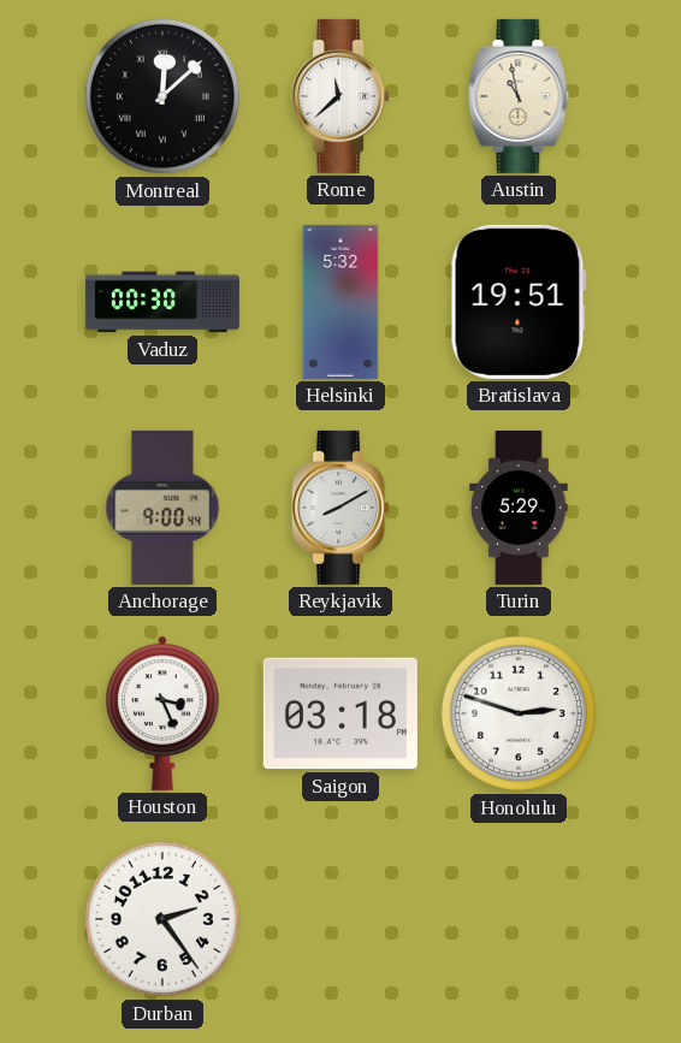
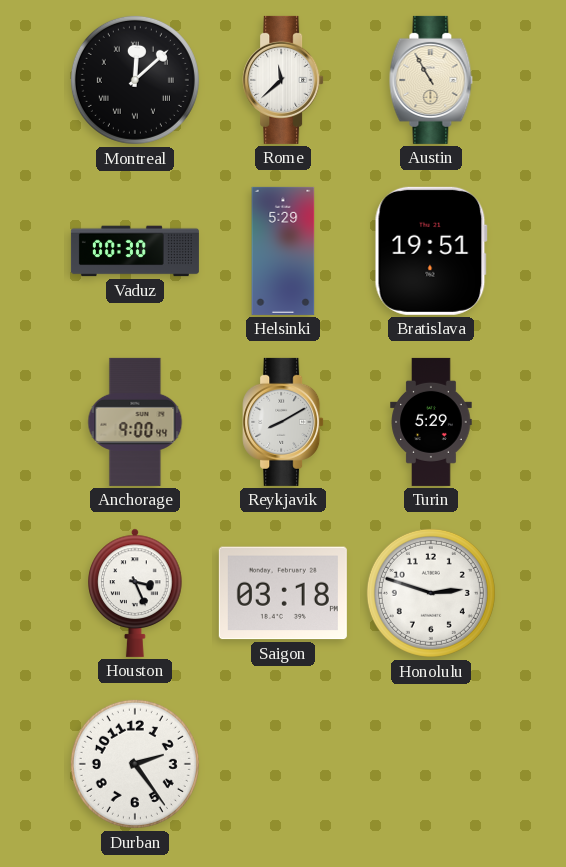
Austin: 10:58 -> 10:55 (431, 80)
Helsinki: 5:32 -> 5:29 (283, 251)
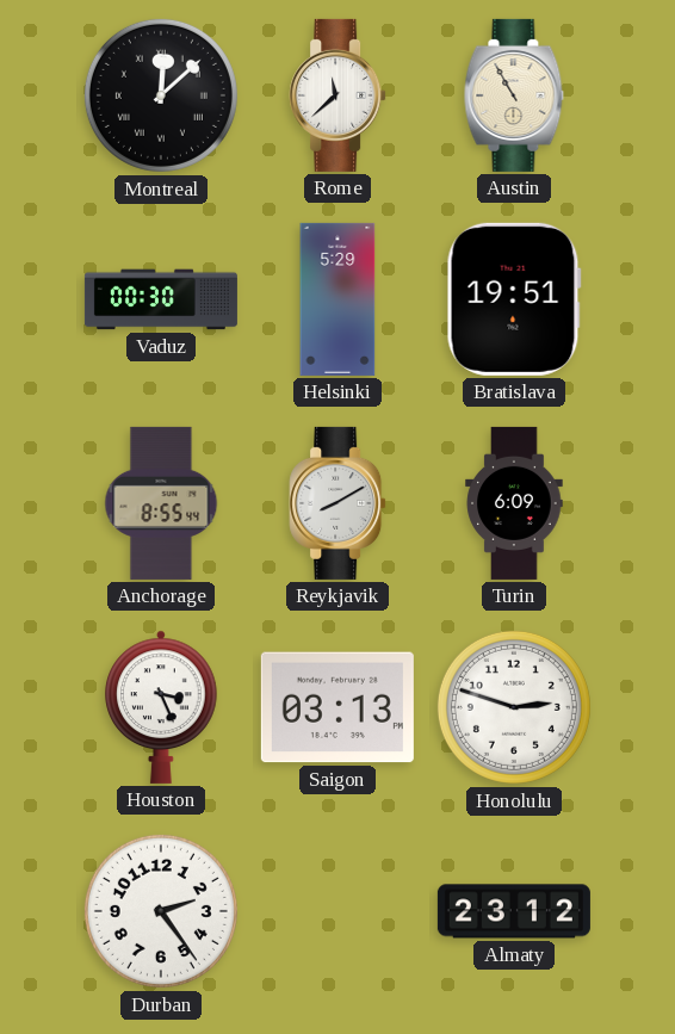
Anchorage: 9:00 -> 8:55 (161, 503)
Turin: 5:29 -> 6:09 (514, 503)
Saigon: 03:18 -> 03:13 (337, 707)
Almaty: none -> 23:12 (514, 911)
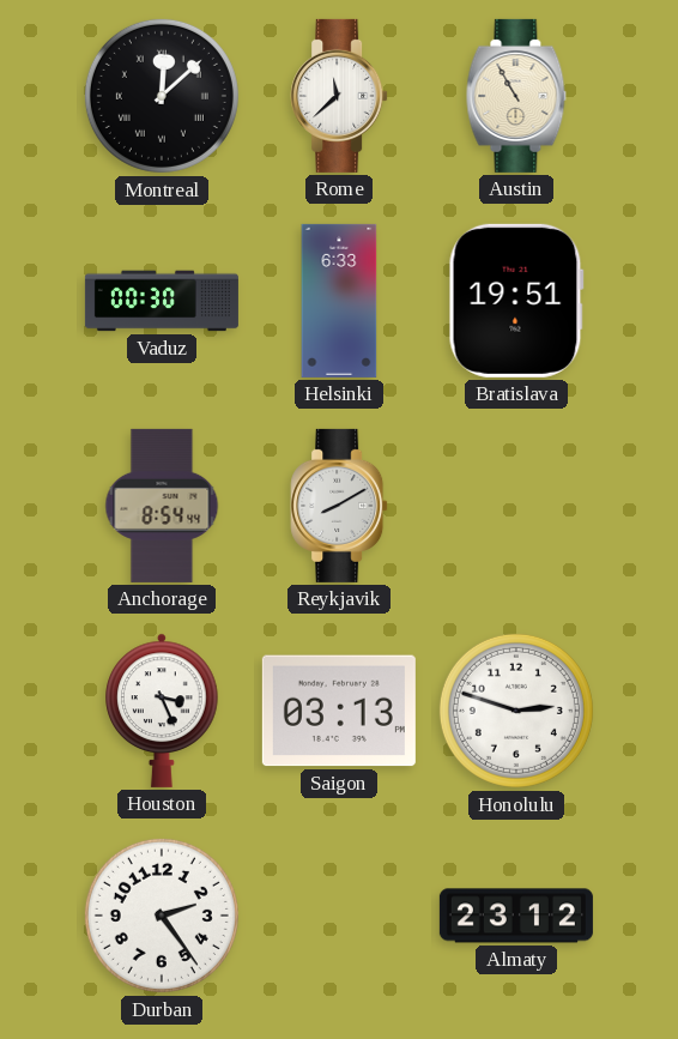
Helsinki: 5:29 -> 6:33 (339, 301)
Anchorage: 8:55 -> 8:54 (162, 506)
Turin: 6:09 -> none (514, 503)
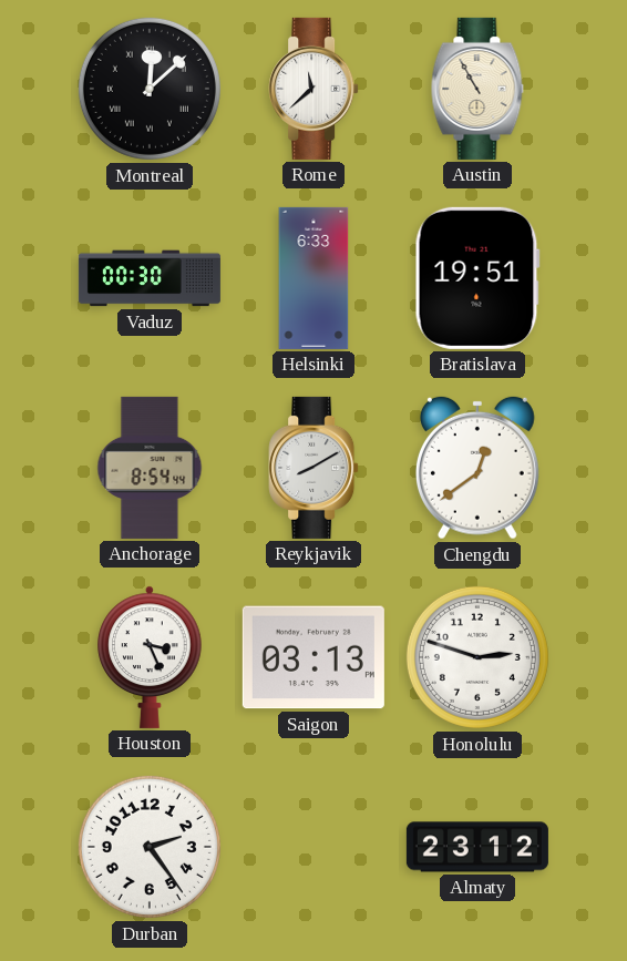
Chengdu: none -> 12:39 (477, 468)
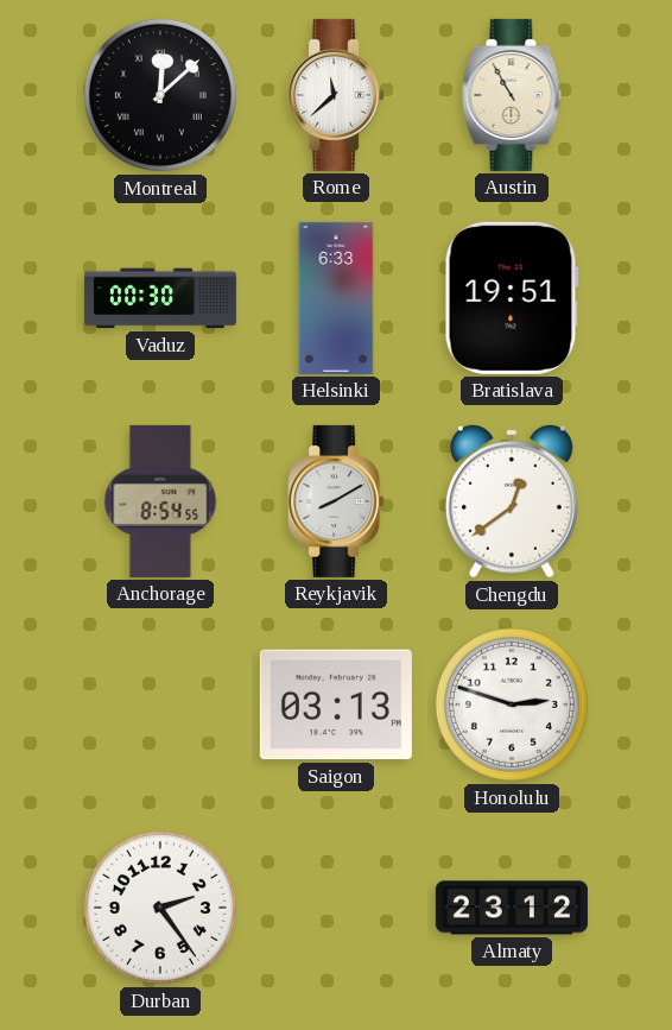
Anchorage: 8:54:44 -> 8:54:55 (160, 501)
Houston: 3:26 -> none (150, 657)
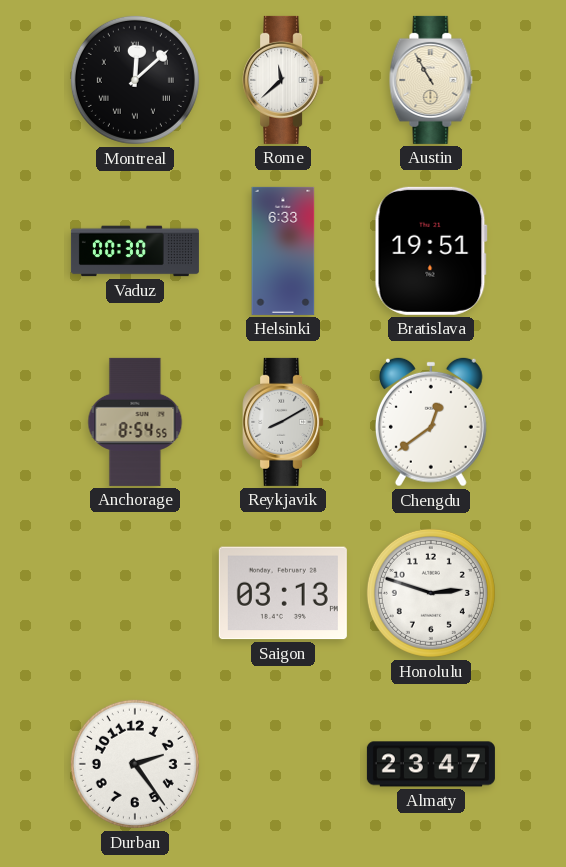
Almaty: 23:12 -> 23:47 (431, 764)
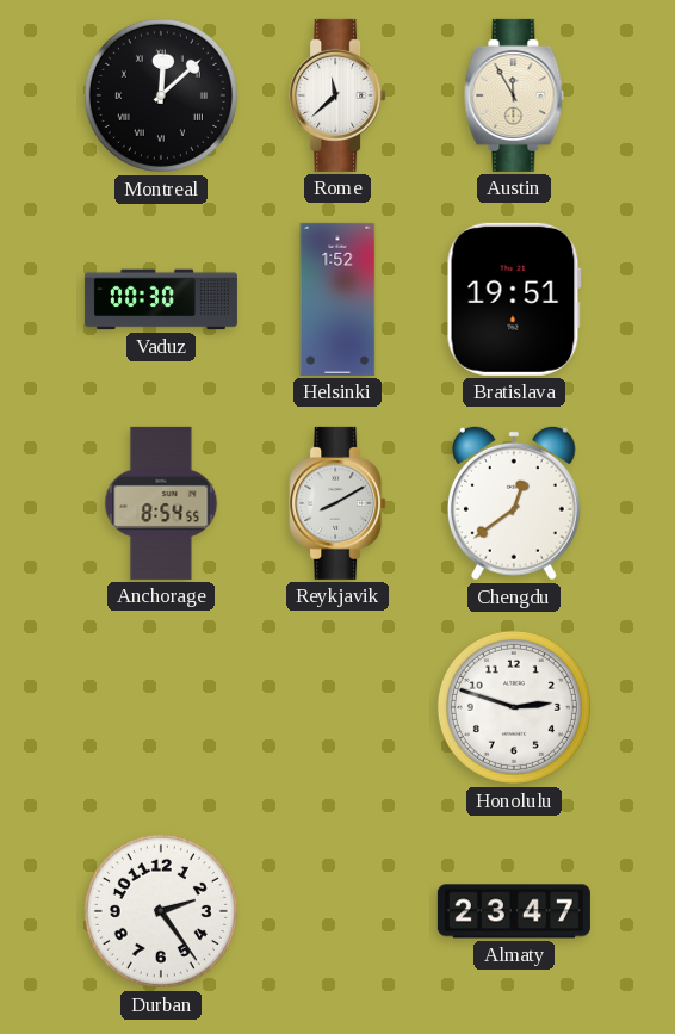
Austin: 10:55 -> 11:55 (514, 95)
Helsinki: 6:33 -> 1:52 (337, 299)
Saigon: 03:13 -> none (283, 593)
